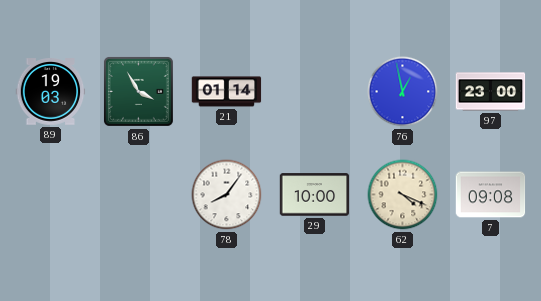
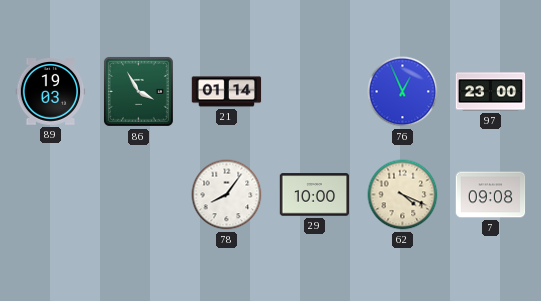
76: 12:58 -> 12:56 (403, 92)
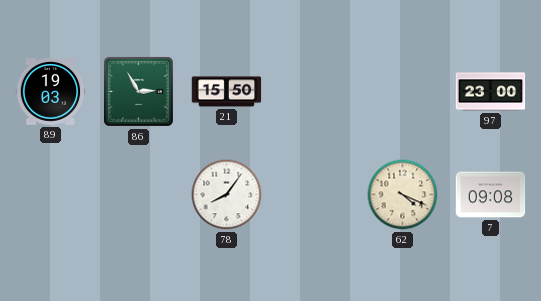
86: 3:55 -> 2:55 (138, 91)
21: 01:14 -> 15:50 (227, 92)
76: 12:56 -> none (403, 92)
29: 10:00 -> none (315, 195)
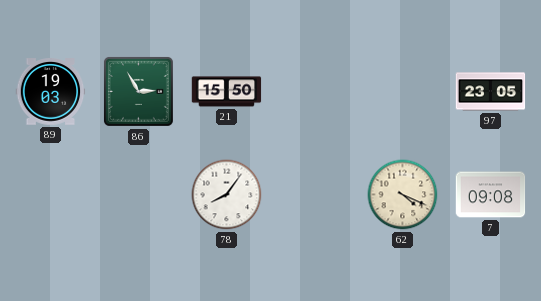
97: 23:00 -> 23:05 (491, 92)
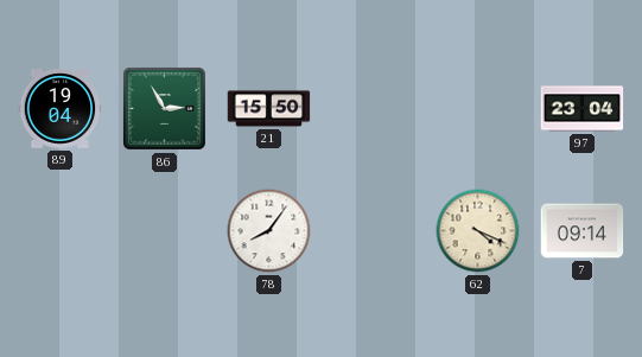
89: 19:03 -> 19:04 (61, 109)
97: 23:05 -> 23:04 (583, 109)
7: 09:08 -> 09:14 (583, 231)
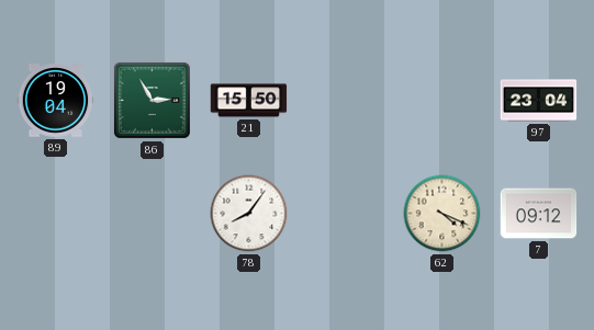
7: 09:14 -> 09:12 (539, 214)
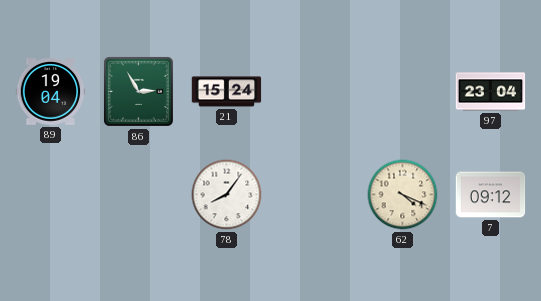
21: 15:50 -> 15:24 (227, 92)
